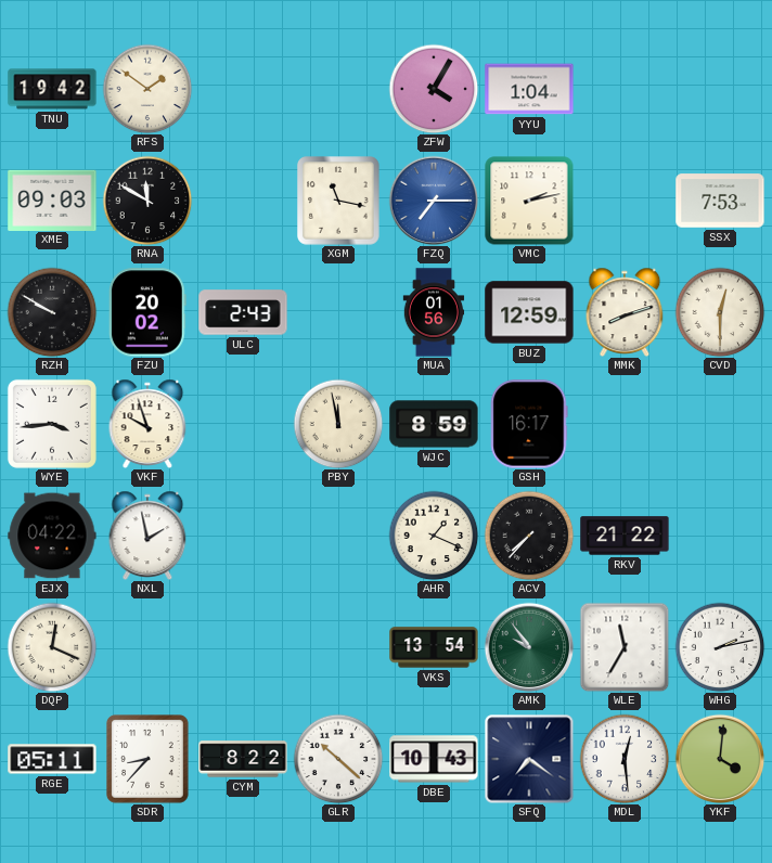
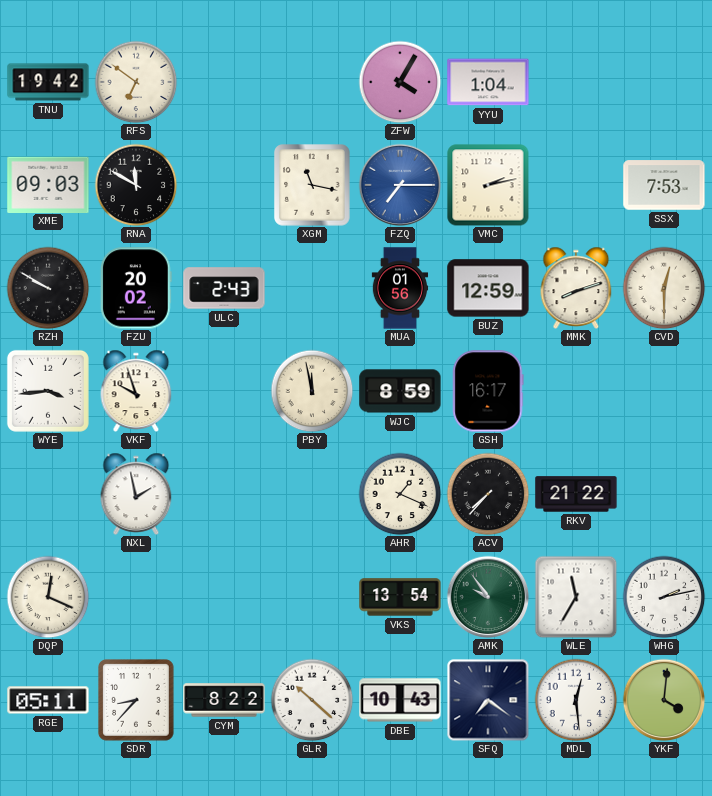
RFS: 1:51 -> 6:51 (136, 82)
EJX: 04:22 -> none (52, 536)
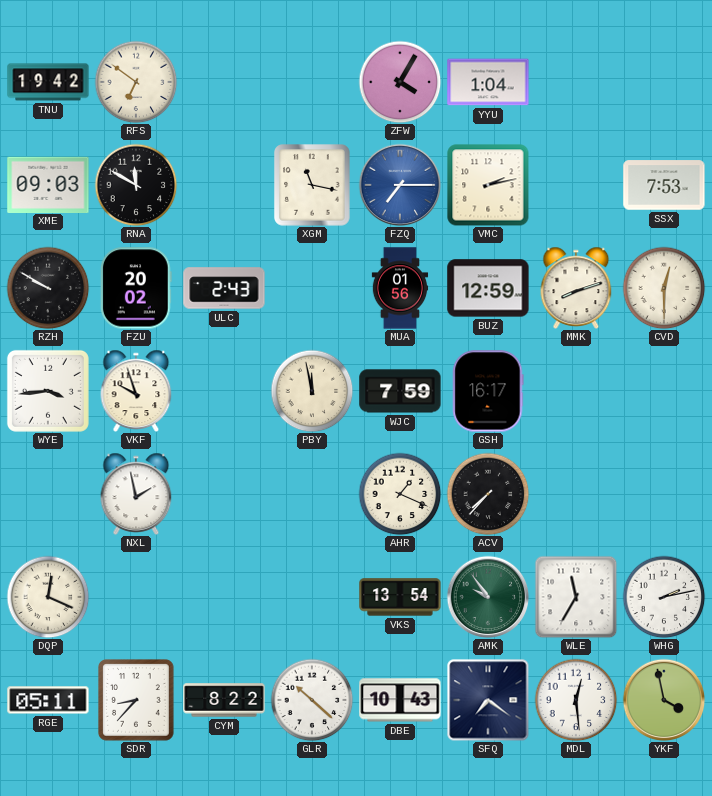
WJC: 8:59 -> 7:59 (400, 391)
RKV: 21:22 -> none (576, 494)
YKF: 4:01 -> 3:58 (664, 700)
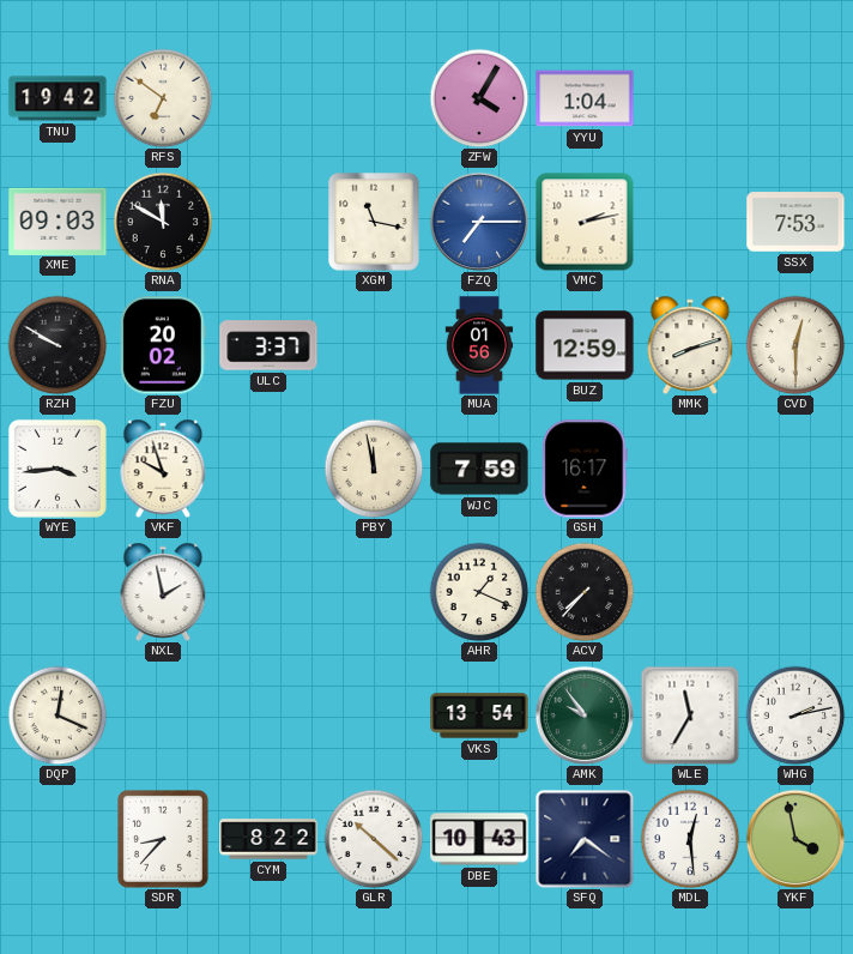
ULC: 2:43 -> 3:37 (268, 345)
RGE: 05:11 -> none (48, 700)
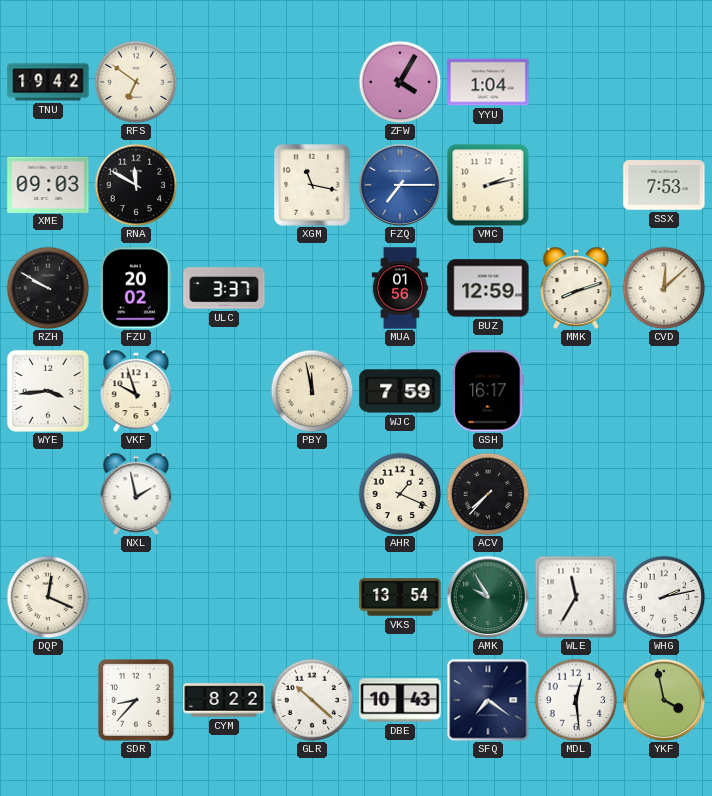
CVD: 12:30 -> 12:08 (664, 288)
AMK: 9:54 -> 9:55 (488, 597)
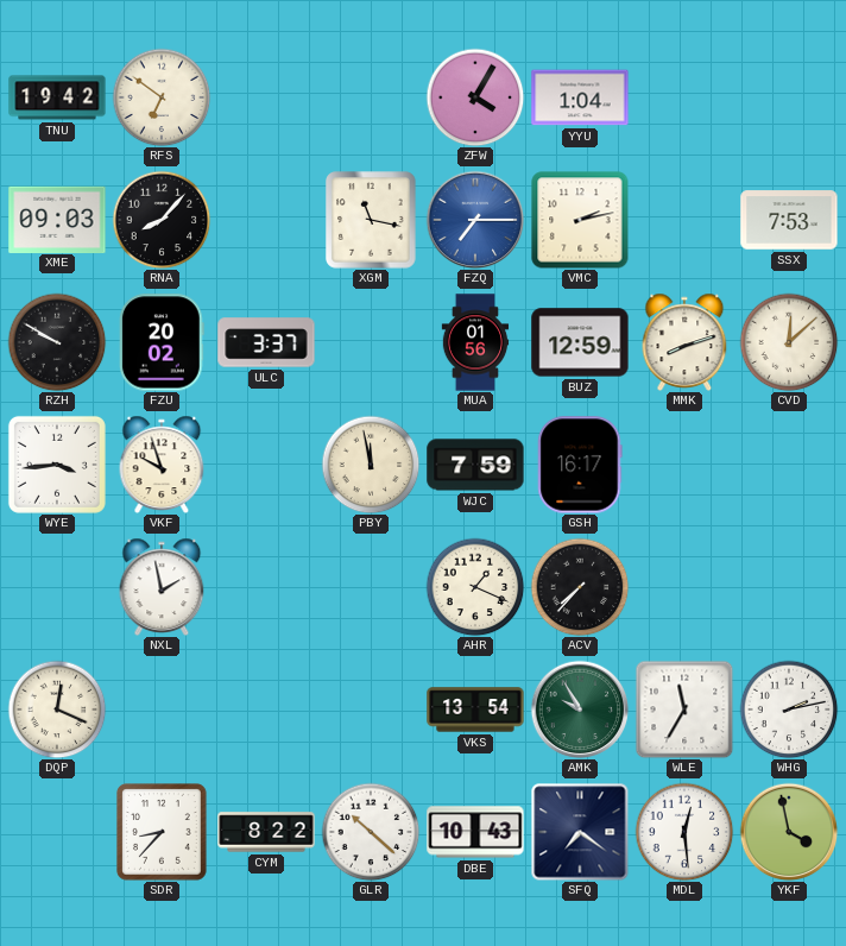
RNA: 11:50 -> 8:07 (162, 220)
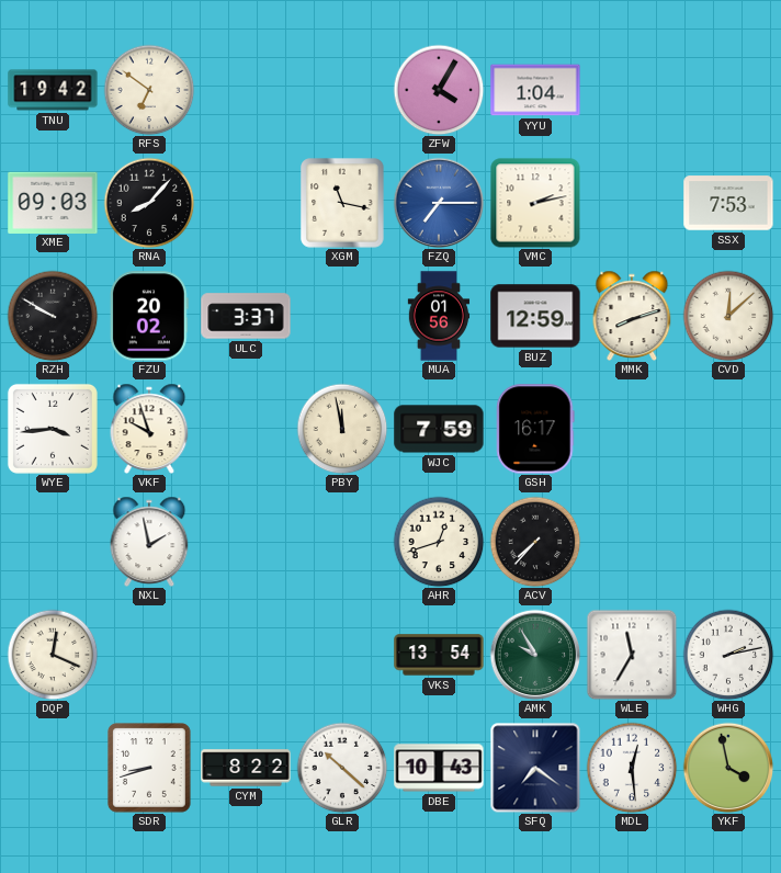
AHR: 1:19 -> 12:42 (439, 542)
SDR: 8:37 -> 8:42 (149, 768)
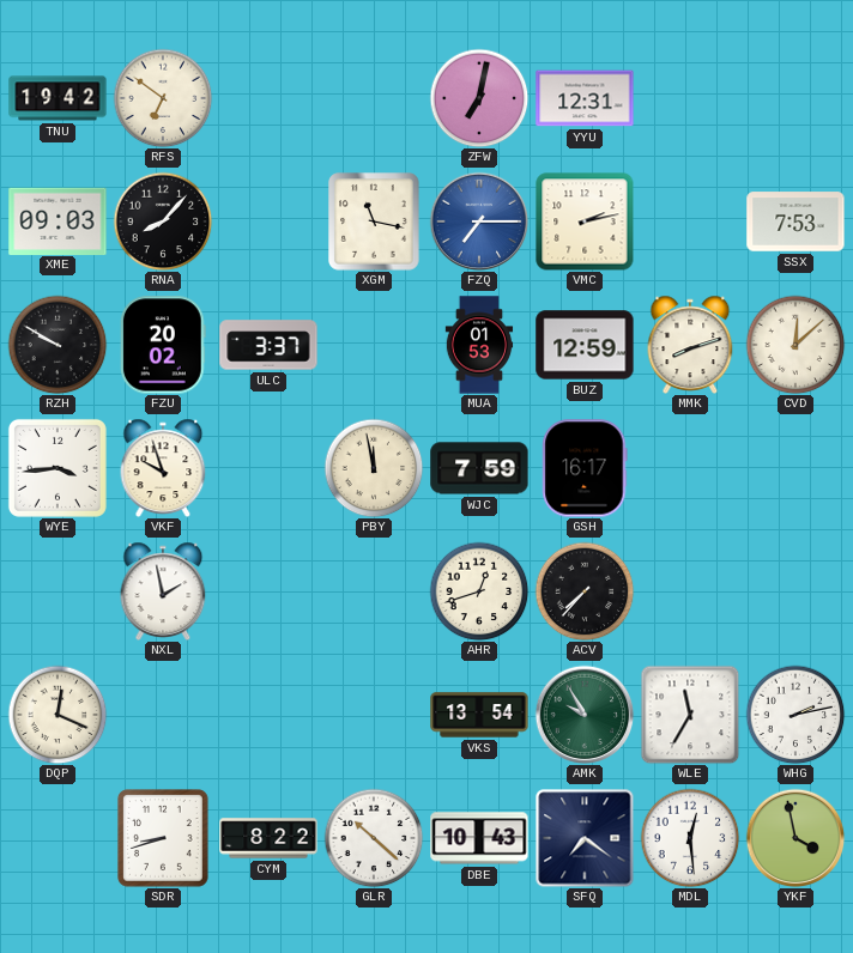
ZFW: 4:05 -> 7:02 (479, 98)
YYU: 1:04 -> 12:31 (585, 98)
MUA: 01:56 -> 01:53 (479, 345)
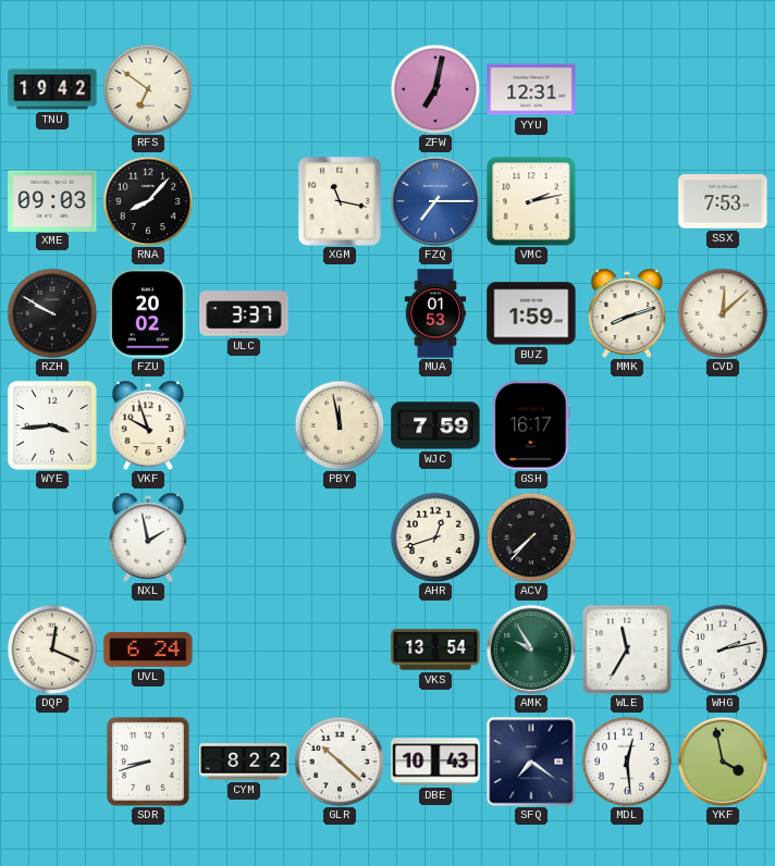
BUZ: 12:59 -> 1:59 (531, 313)
UVL: none -> 6:24 (148, 649)
